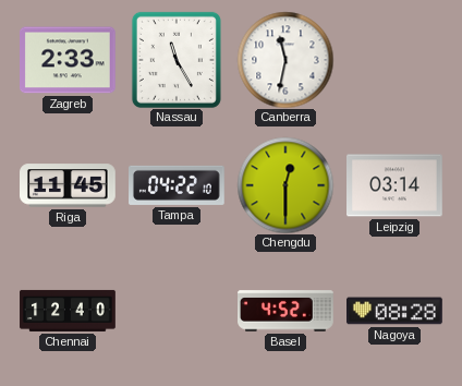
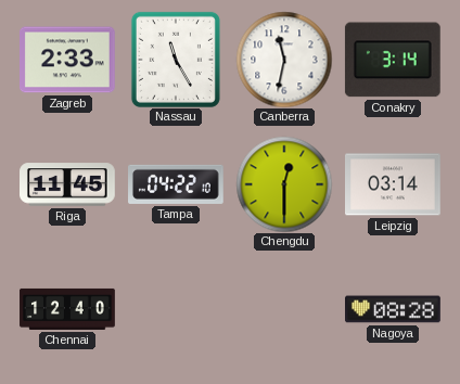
Conakry: none -> 3:14 (393, 60)
Basel: 4:52 -> none (285, 311)
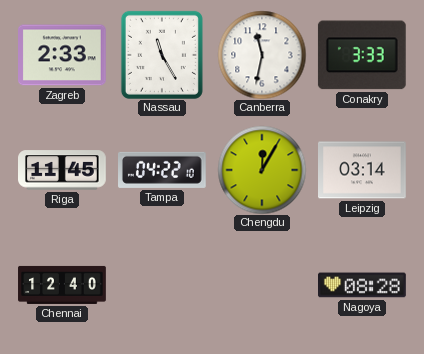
Conakry: 3:14 -> 3:33 (362, 55)
Chengdu: 12:30 -> 12:05 (262, 170)
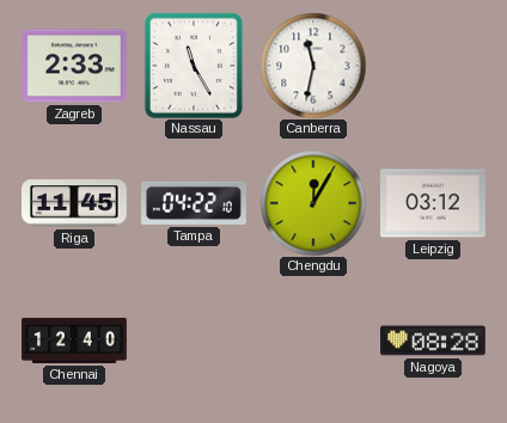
Conakry: 3:33 -> none (362, 55)
Leipzig: 03:14 -> 03:12 (434, 203)
